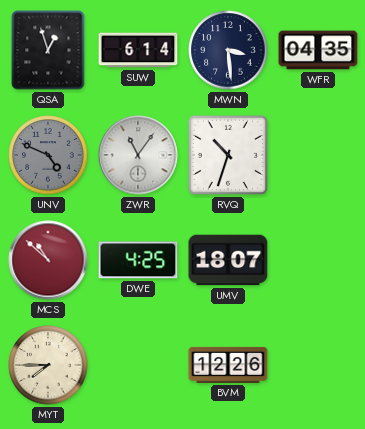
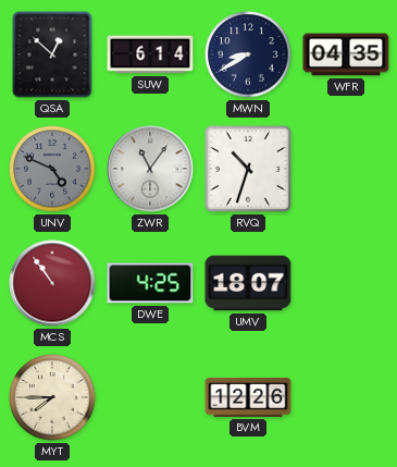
QSA: 12:57 -> 12:52 (52, 54)
MWN: 3:29 -> 8:40 (248, 54)
MCS: 10:52 -> 10:54 (52, 283)
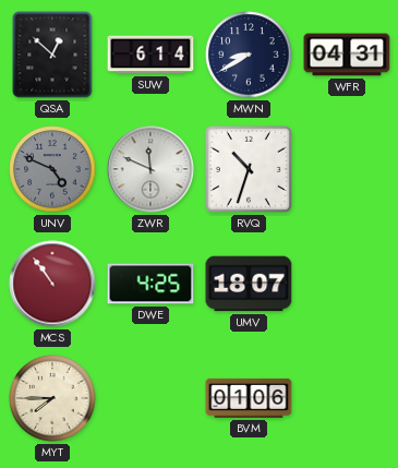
WFR: 04:35 -> 04:31 (347, 55)
ZWR: 11:06 -> 11:49 (150, 169)
BVM: 12:26 -> 01:06 (249, 398)
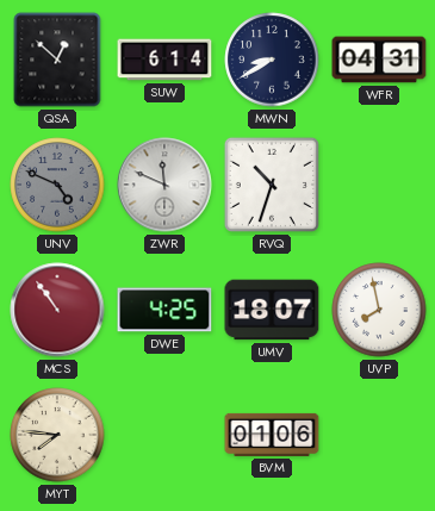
UVP: none -> 7:58 (379, 310)
MYT: 7:45 -> 7:46 (57, 435)
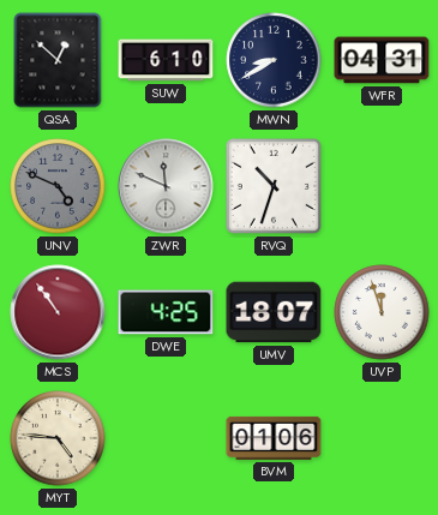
SUW: 6:14 -> 6:10 (166, 60)
UVP: 7:58 -> 11:57 (382, 312)
MYT: 7:46 -> 4:46 (58, 438)
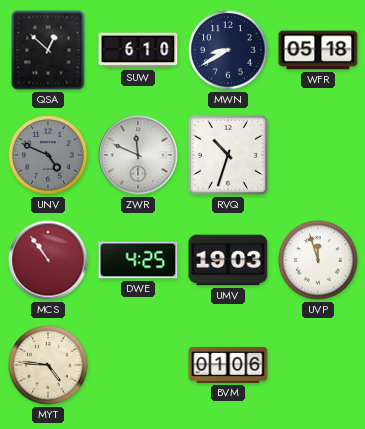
WFR: 04:31 -> 05:18 (318, 50)
UMV: 18:07 -> 19:03 (228, 260)
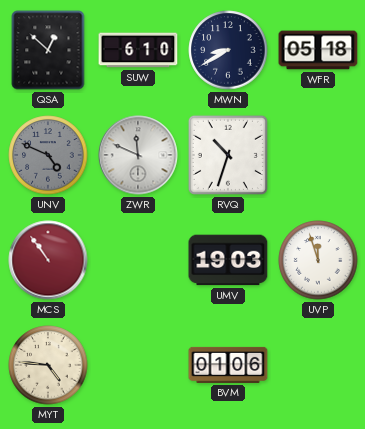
DWE: 4:25 -> none (138, 260)
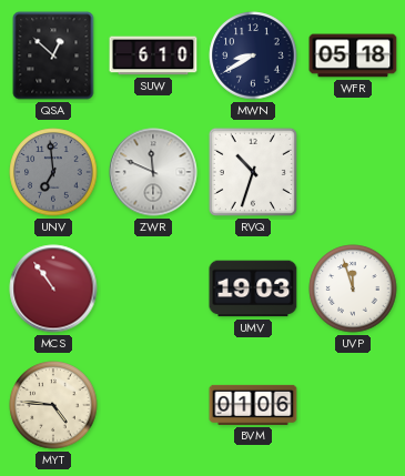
UNV: 4:49 -> 6:59 (53, 172)
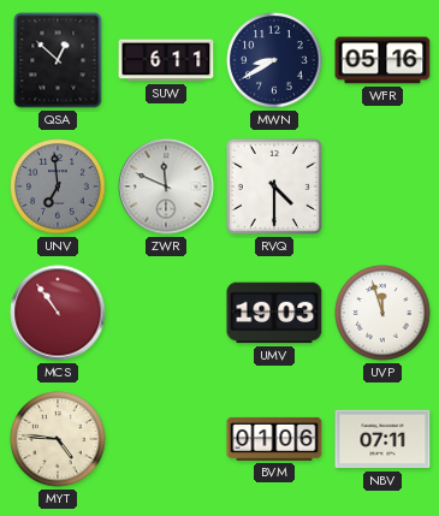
SUW: 6:10 -> 6:11 (166, 60)
WFR: 05:18 -> 05:16 (382, 60)
RVQ: 10:33 -> 4:30 (274, 186)
NBV: none -> 07:11 (382, 439)
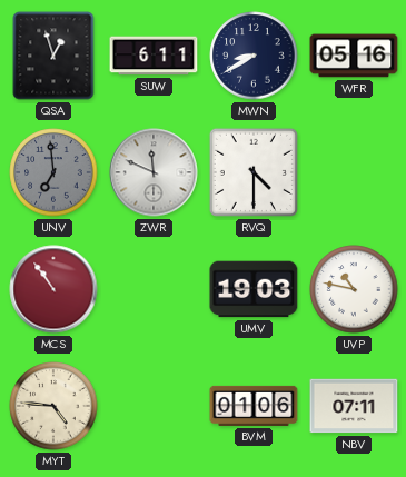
QSA: 12:52 -> 12:57 (53, 56)
UVP: 11:57 -> 10:47 (354, 289)
